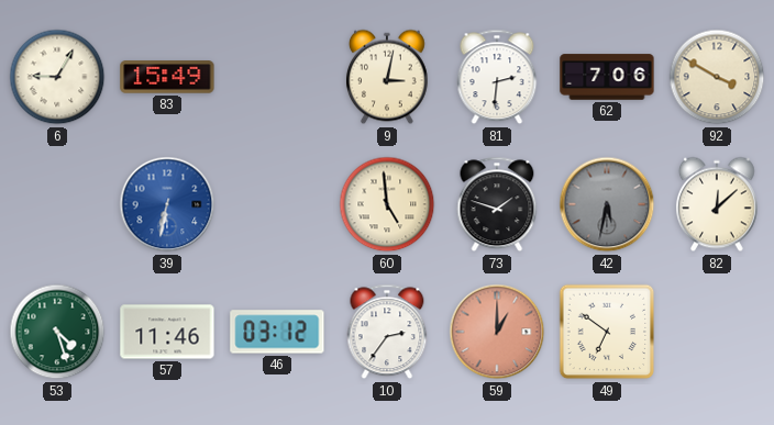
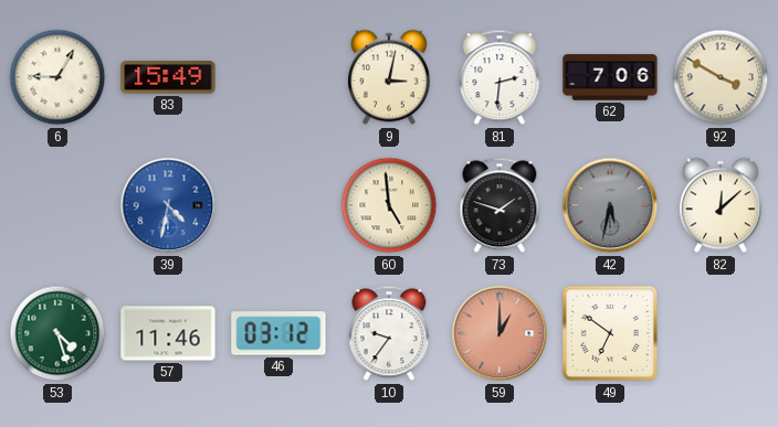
39: 6:32 -> 4:32 (168, 205)
10: 2:36 -> 9:36 (389, 333)
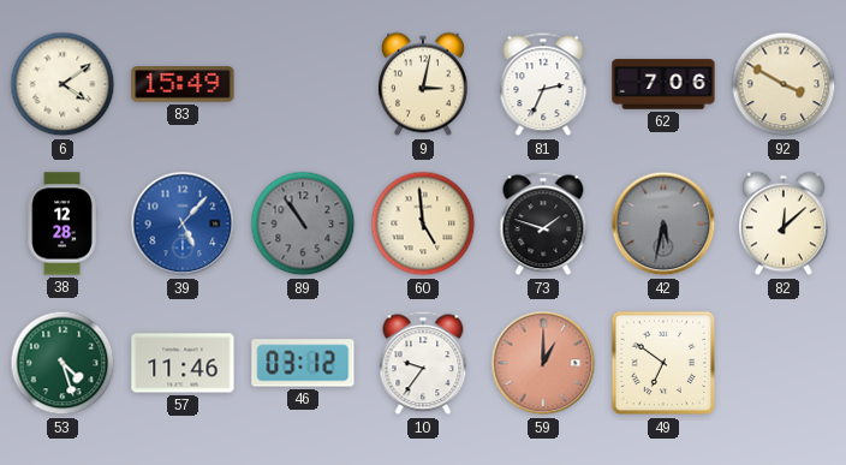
6: 9:05 -> 4:09 (62, 84)
81: 2:31 -> 2:34 (543, 84)
38: none -> 12:28 (62, 223)
39: 4:32 -> 5:07 (183, 223)
89: none -> 10:54 (303, 223)
